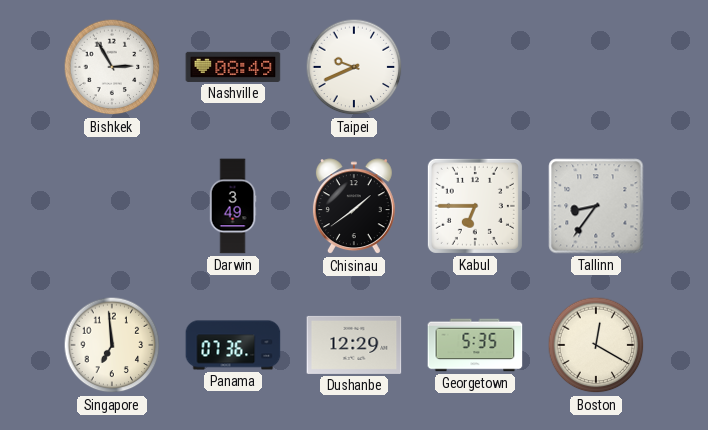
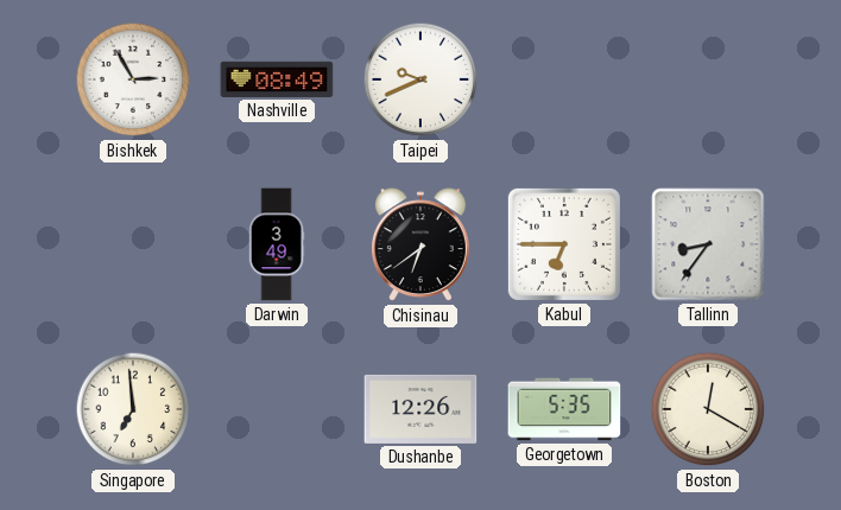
Chisinau: 1:39 -> 6:39 (420, 246)
Panama: 07:36 -> none (233, 345)
Dushanbe: 12:29 -> 12:26 (420, 409)
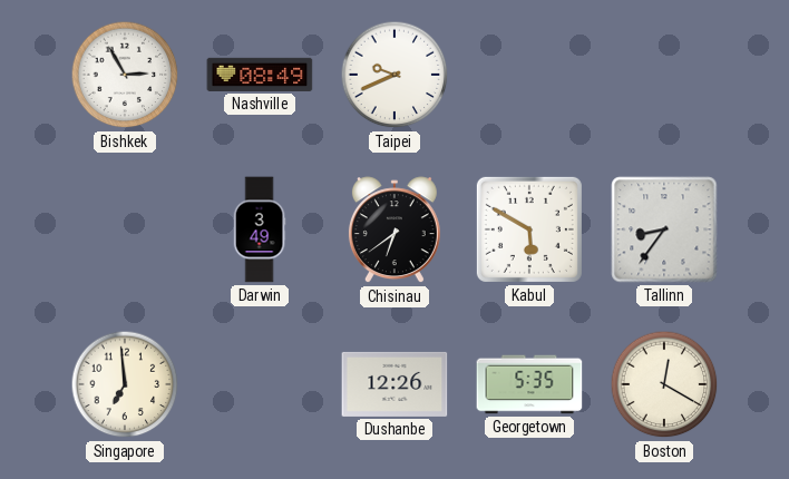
Kabul: 6:45 -> 5:50 (529, 229)
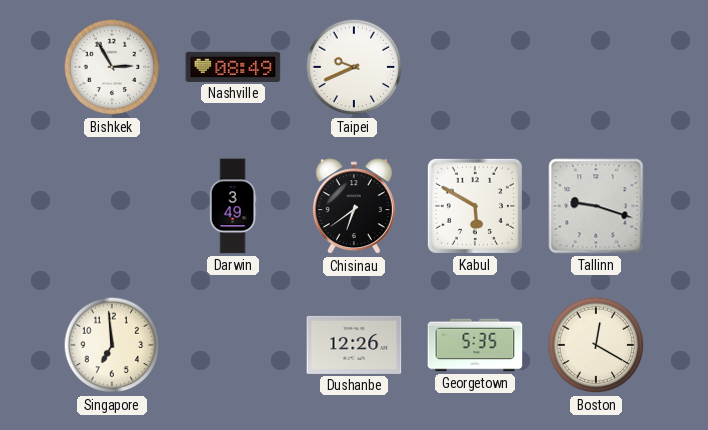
Tallinn: 8:36 -> 9:18 (596, 206)
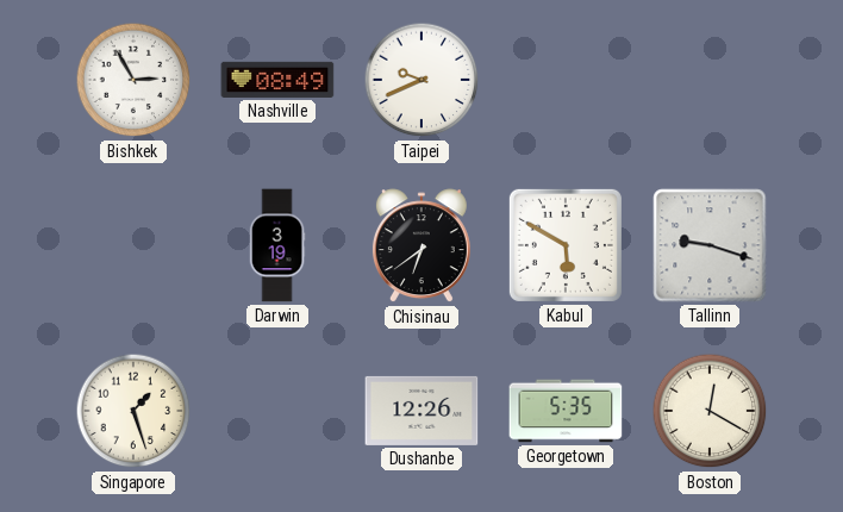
Darwin: 3:49 -> 3:19 (277, 245)
Singapore: 6:59 -> 1:27 (133, 411)
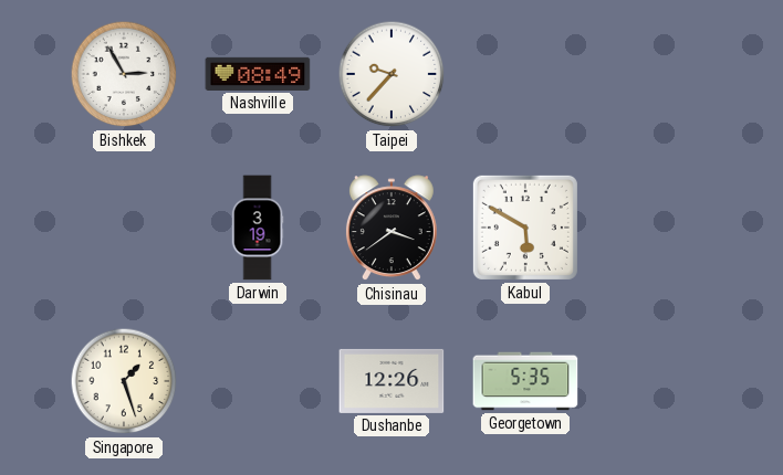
Taipei: 9:41 -> 9:37 (391, 74)
Chisinau: 6:39 -> 3:39 (391, 229)
Tallinn: 9:18 -> none (710, 245)
Boston: 12:20 -> none (710, 411)
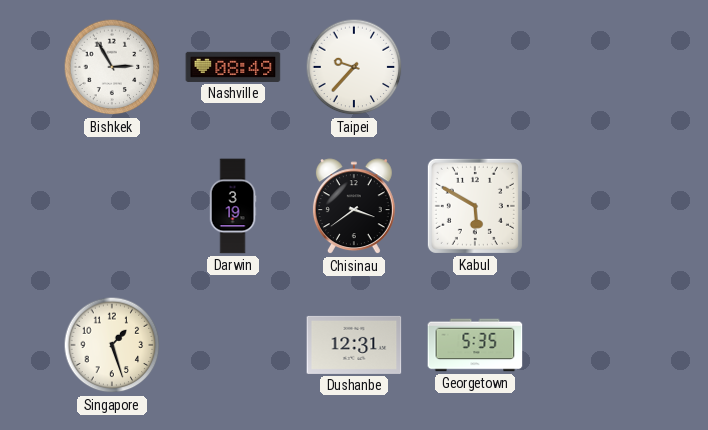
Dushanbe: 12:26 -> 12:31 (354, 345)
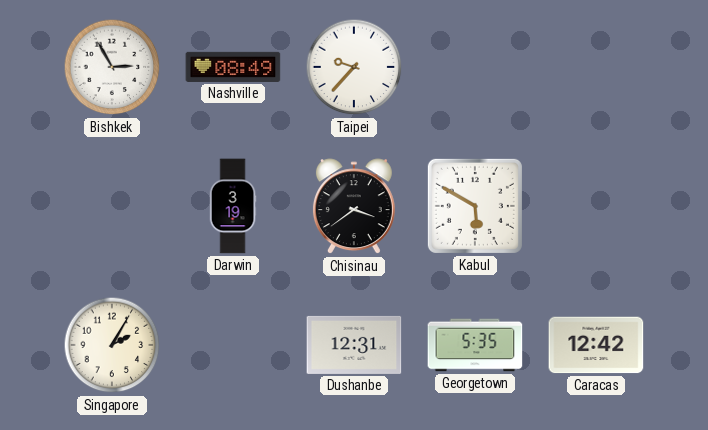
Singapore: 1:27 -> 2:05 (112, 345)
Caracas: none -> 12:42 (596, 345)
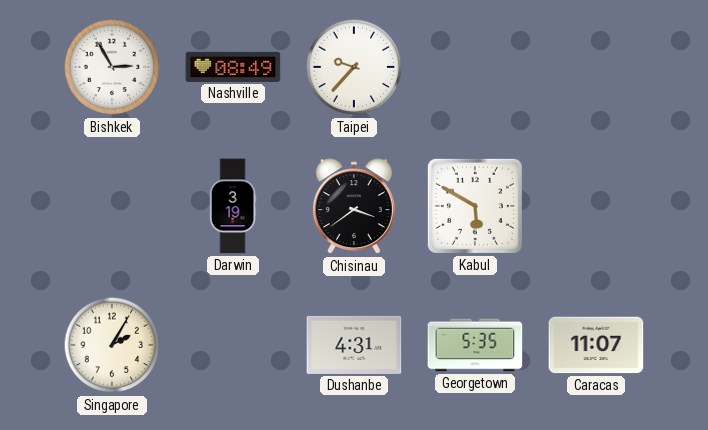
Dushanbe: 12:31 -> 4:31 (354, 345)
Caracas: 12:42 -> 11:07 (596, 345)
